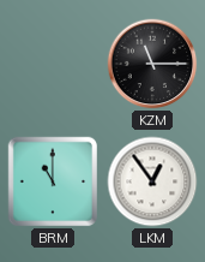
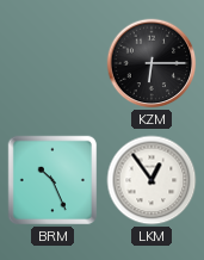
KZM: 11:15 -> 6:15 (152, 63)
BRM: 11:00 -> 10:26 (52, 180)
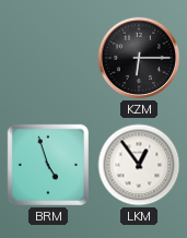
BRM: 10:26 -> 4:57 (48, 165)
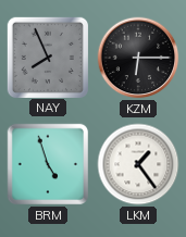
NAY: none -> 7:56 (47, 57)
LKM: 12:54 -> 1:24 (138, 164)
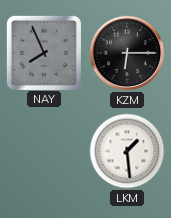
BRM: 4:57 -> none (48, 164)
LKM: 1:24 -> 1:29 (127, 151)
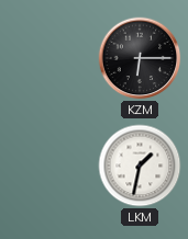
NAY: 7:56 -> none (43, 52)
LKM: 1:29 -> 1:32 (140, 166)
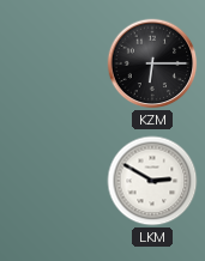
LKM: 1:32 -> 2:50 (152, 181)
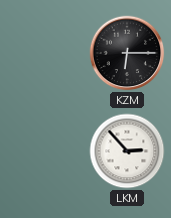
LKM: 2:50 -> 2:53 (127, 151)
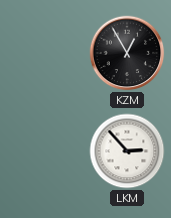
KZM: 6:15 -> 12:55 (127, 53)
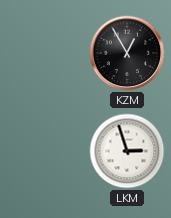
LKM: 2:53 -> 2:57 (127, 151)
